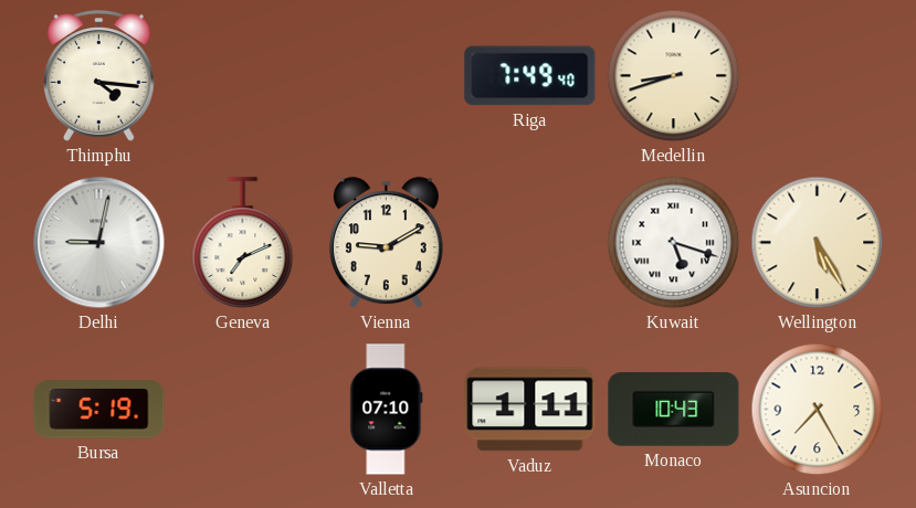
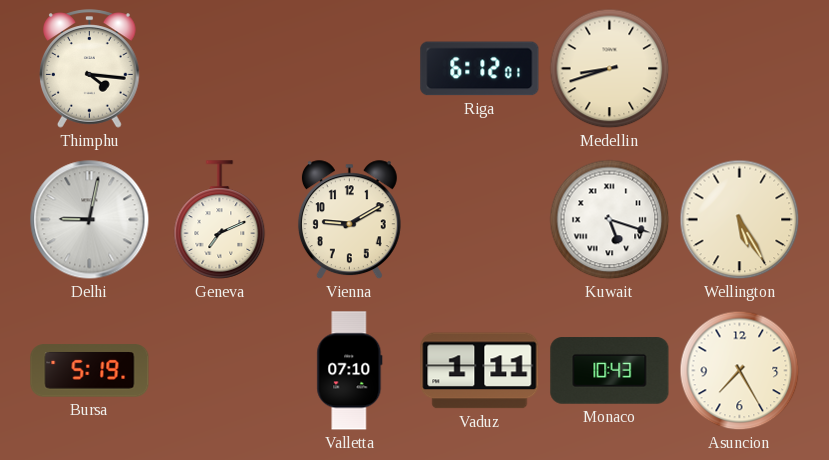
Riga: 7:49 -> 6:12 (480, 69)
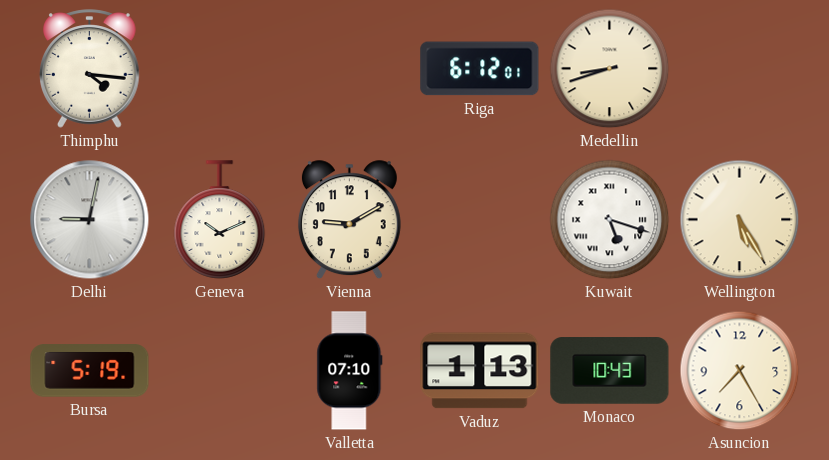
Geneva: 7:11 -> 10:11 (220, 220)
Vaduz: 1:11 -> 1:13 (480, 371)
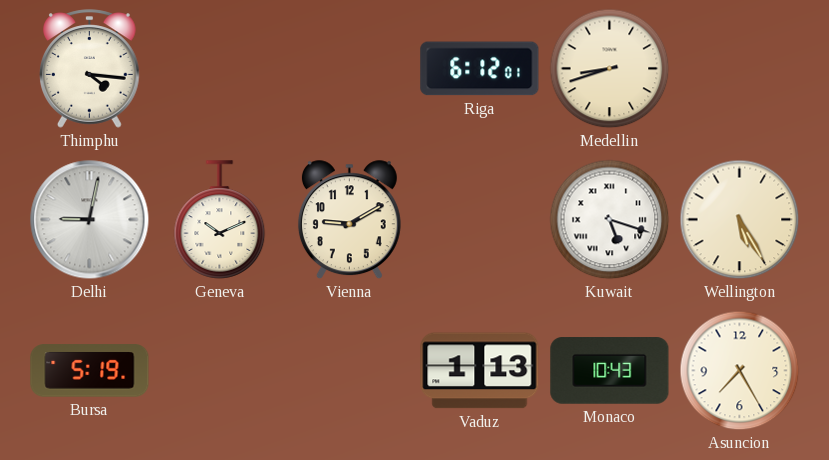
Valletta: 07:10 -> none (350, 371)
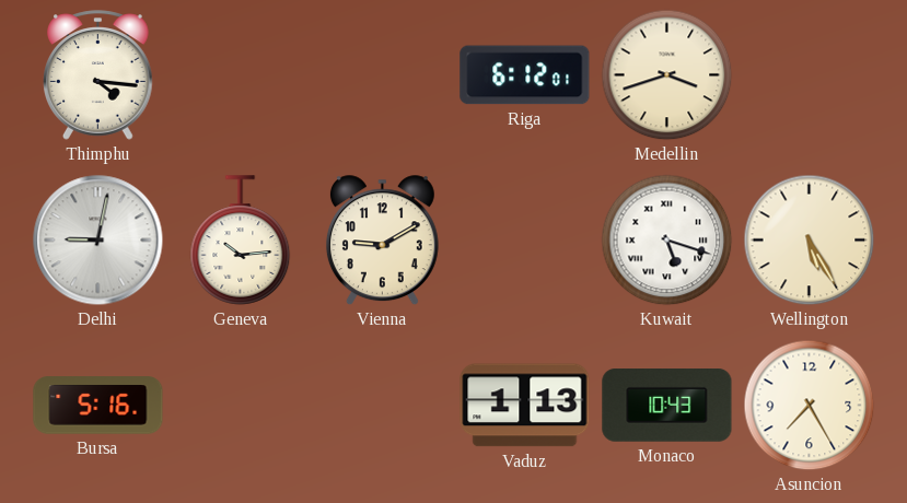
Medellin: 8:42 -> 3:42 (667, 75)
Geneva: 10:11 -> 10:14 (241, 241)
Bursa: 5:19 -> 5:16 (98, 406)
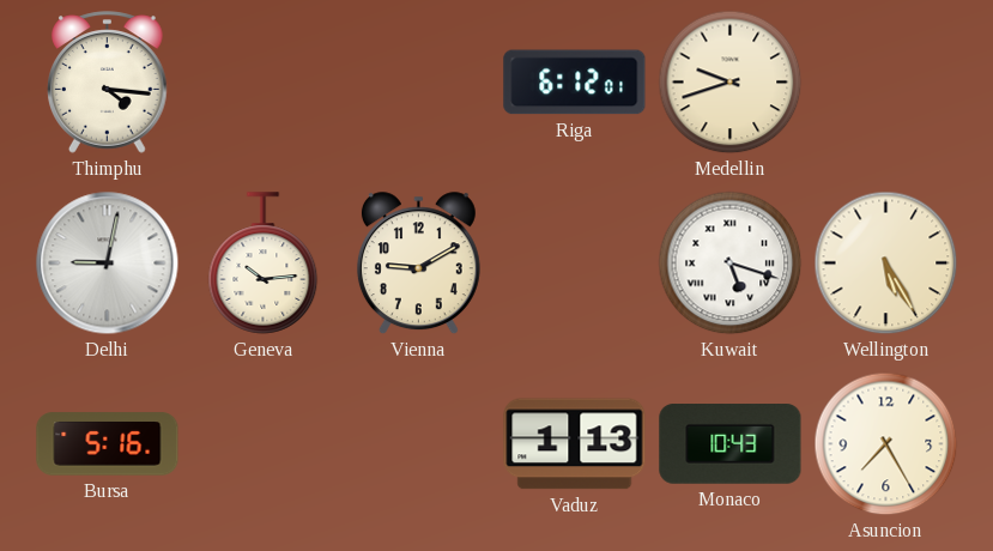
Medellin: 3:42 -> 9:42 (731, 83)
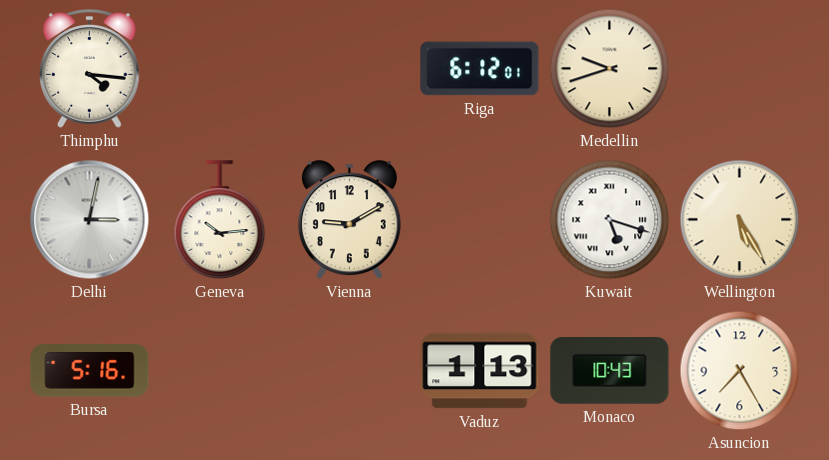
Delhi: 9:02 -> 3:02 (90, 220)
